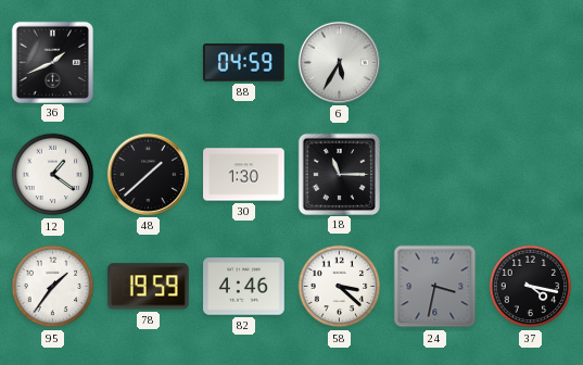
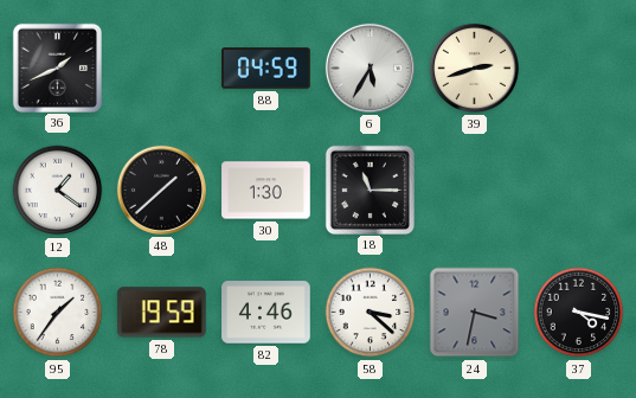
39: none -> 2:42 (474, 68)
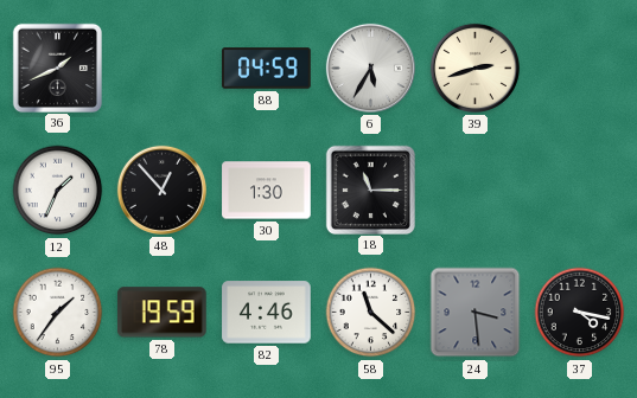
12: 1:21 -> 1:34 (58, 191)
48: 1:38 -> 12:53 (161, 190)
58: 3:22 -> 11:22 (371, 313)
24: 3:32 -> 3:29 (476, 313)
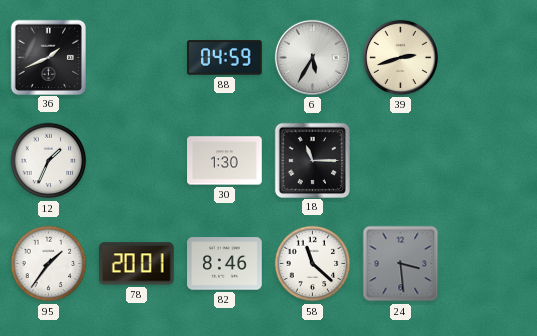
48: 12:53 -> none (161, 190)
78: 19:59 -> 20:01 (136, 264)
82: 4:46 -> 8:46 (225, 264)
37: 4:17 -> none (580, 313)
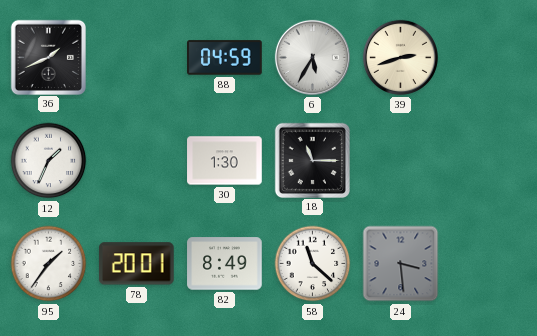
82: 8:46 -> 8:49 (225, 264)
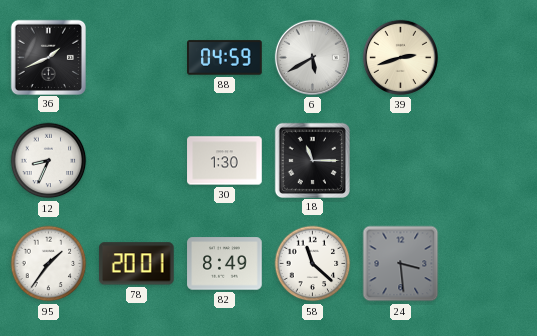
6: 5:35 -> 5:40 (312, 57)
12: 1:34 -> 8:34 (49, 161)
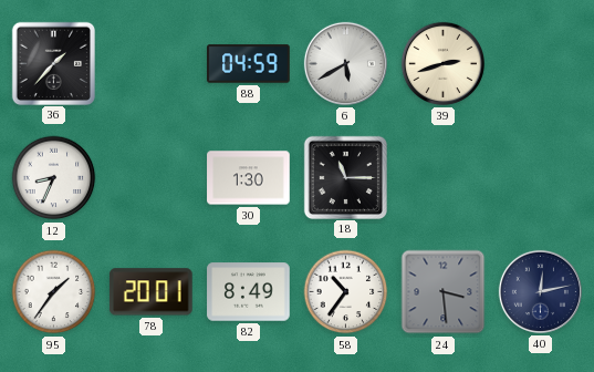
36: 1:41 -> 1:37 (53, 63)
58: 11:22 -> 10:36 (346, 292)
40: none -> 12:13 (540, 291)
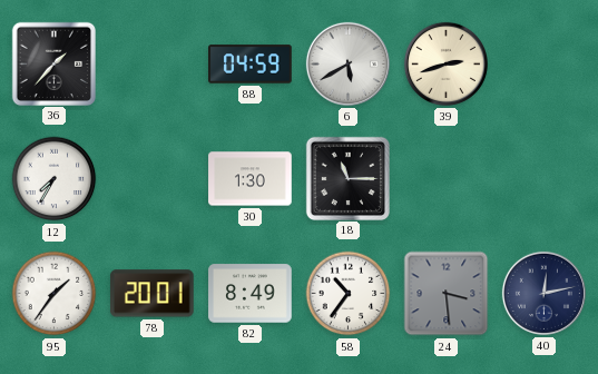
12: 8:34 -> 7:35 (55, 179)
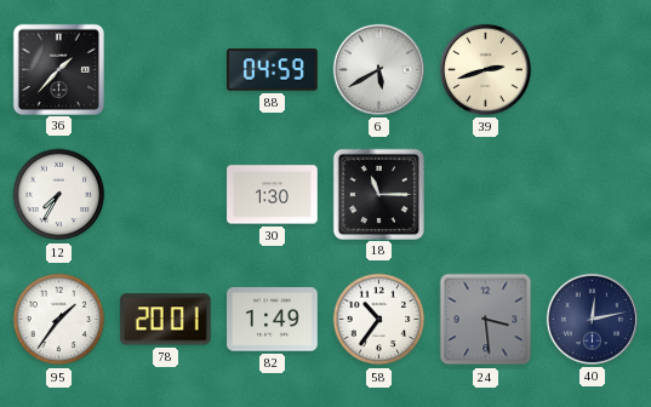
82: 8:49 -> 1:49 (273, 320)
